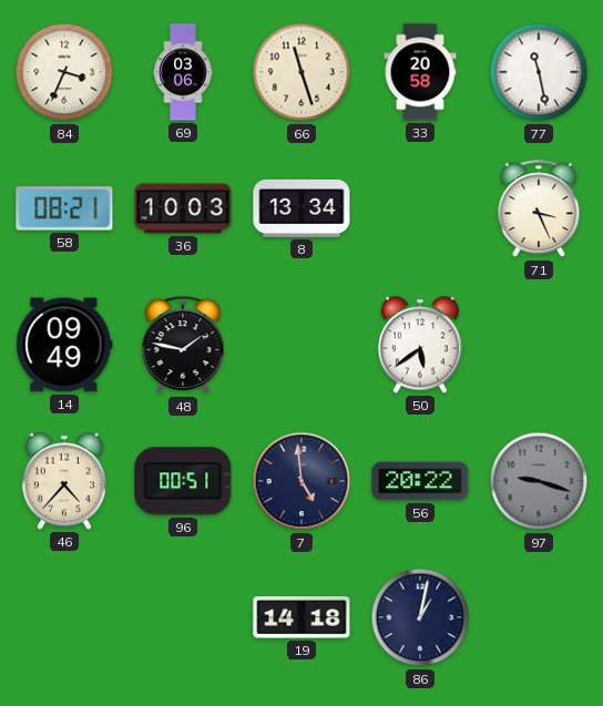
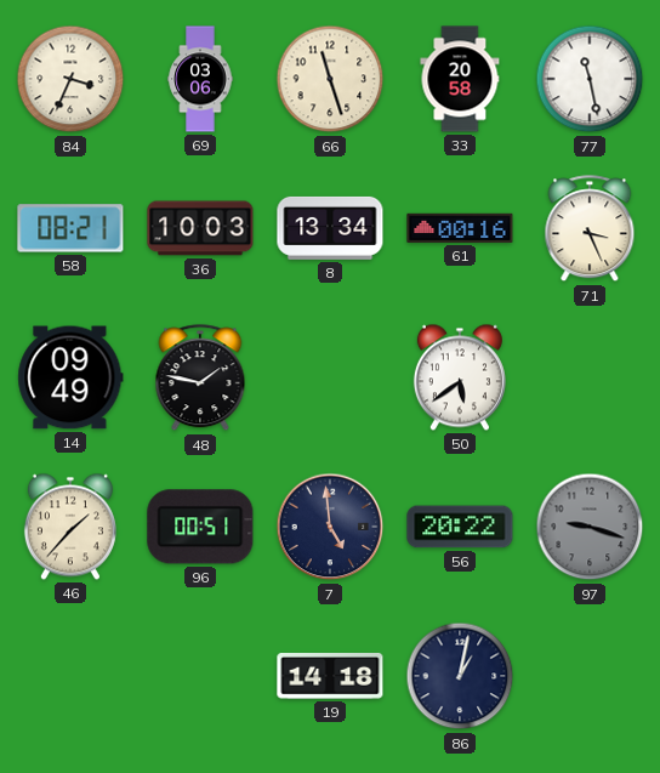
61: none -> 00:16 (460, 228)
46: 4:37 -> 1:37 (70, 527)
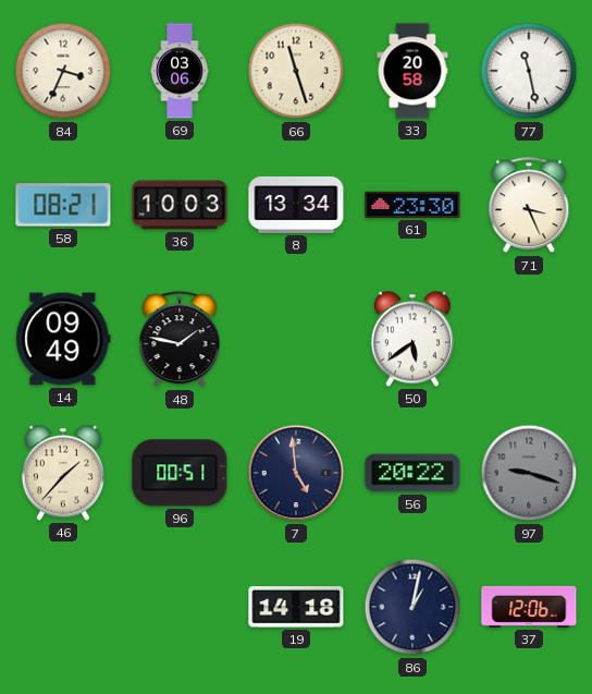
61: 00:16 -> 23:30 (412, 205)
37: none -> 12:06 (529, 607)
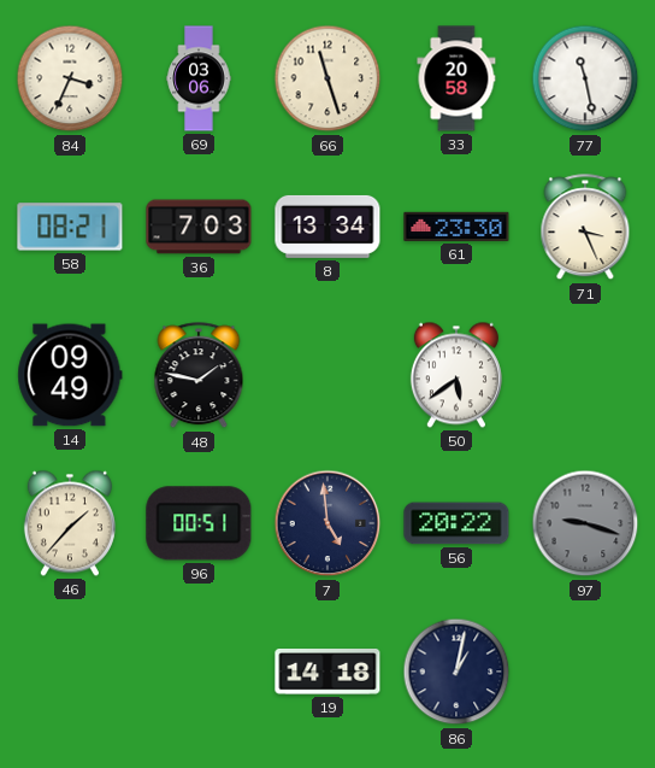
36: 10:03 -> 7:03 (199, 227)
37: 12:06 -> none (529, 607)
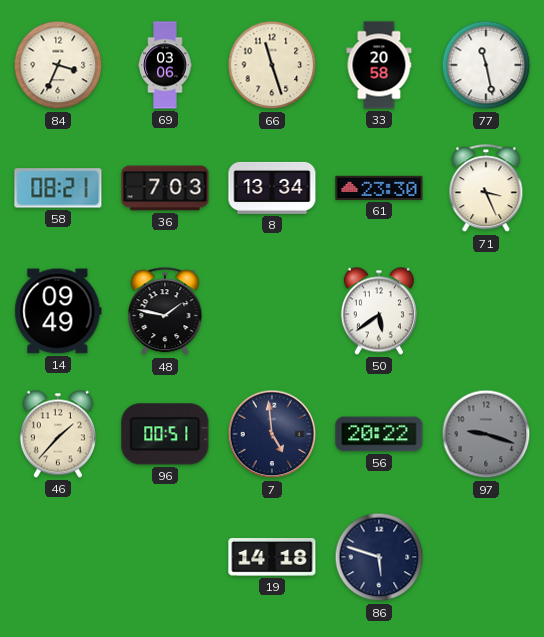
86: 1:02 -> 5:48 (379, 557)
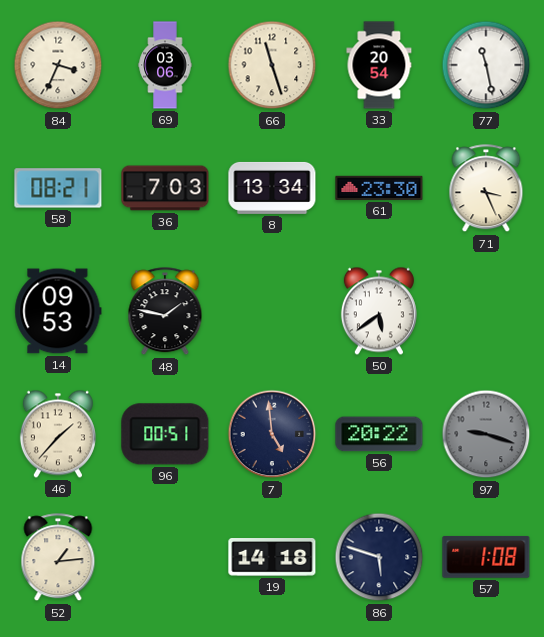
33: 20:58 -> 20:54 (379, 65)
14: 09:49 -> 09:53 (58, 311)
52: none -> 1:14 (58, 558)
57: none -> 1:08 (486, 557)
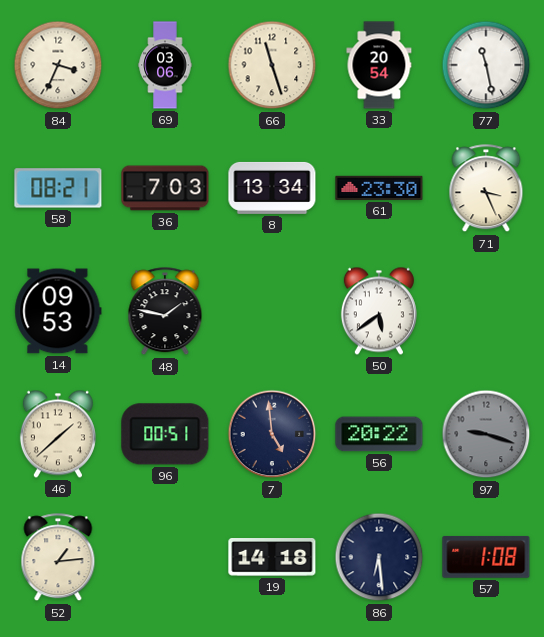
46: 1:37 -> 1:38 (58, 434)
86: 5:48 -> 6:29 (379, 557)
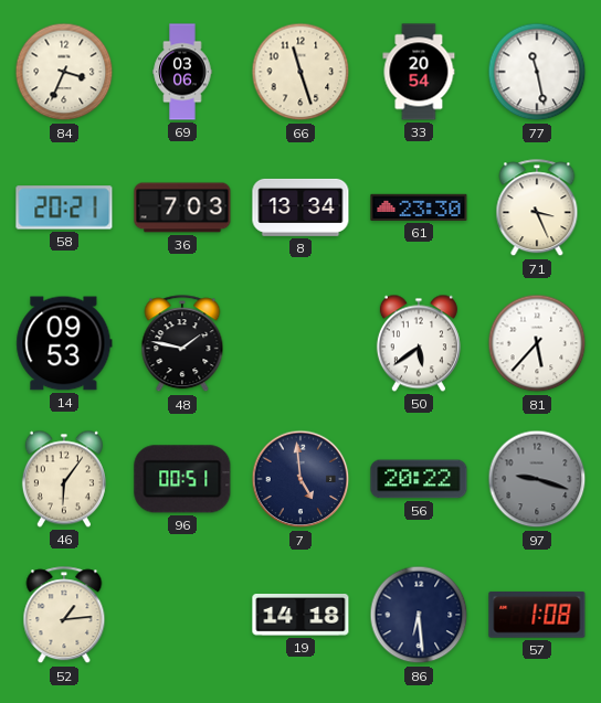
58: 08:21 -> 20:21 (64, 207)
81: none -> 5:37 (537, 343)
46: 1:38 -> 6:06 (64, 479)
